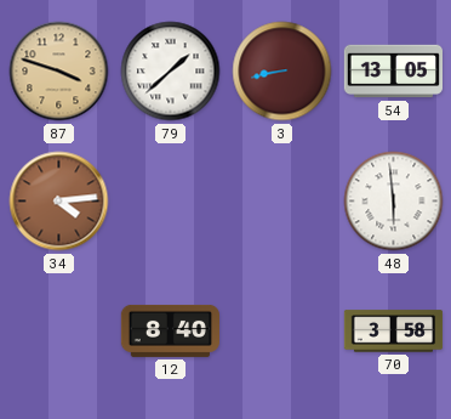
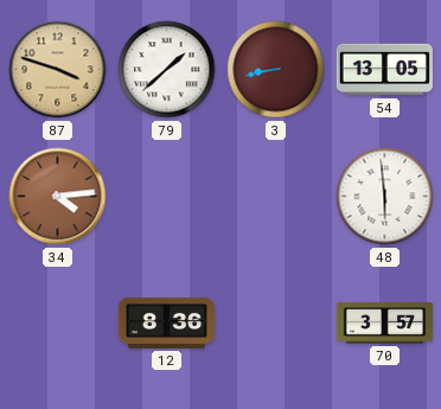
12: 8:40 -> 8:36 (166, 322)
70: 3:58 -> 3:57 (385, 324)
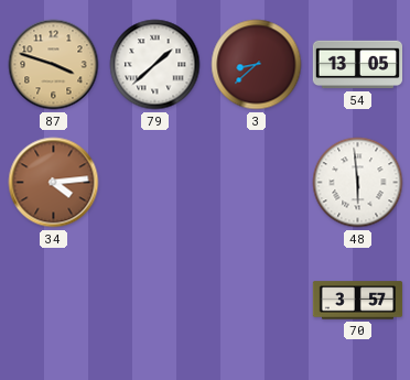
3: 8:43 -> 8:38 (257, 65)
12: 8:36 -> none (166, 322)
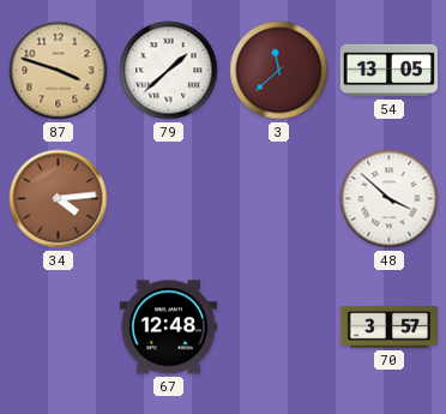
3: 8:38 -> 11:38 (279, 71)
48: 5:59 -> 3:52 (390, 199)
67: none -> 12:48 (168, 328)
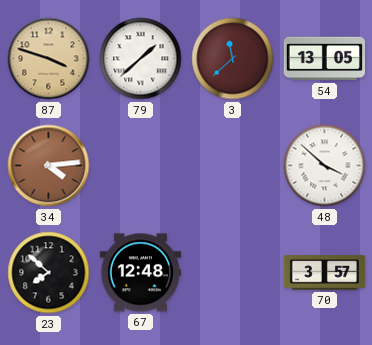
23: none -> 7:52 (49, 273)
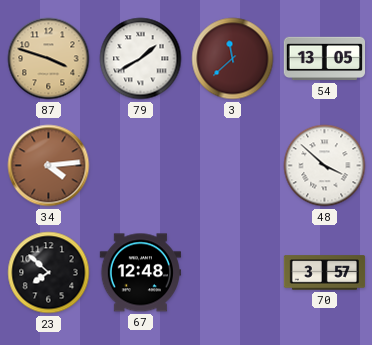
79: 1:38 -> 1:40 (141, 59)
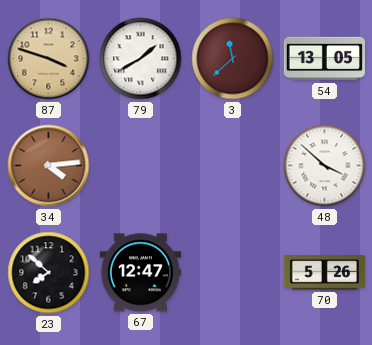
67: 12:48 -> 12:47 (140, 273)
70: 3:57 -> 5:26 (325, 273)
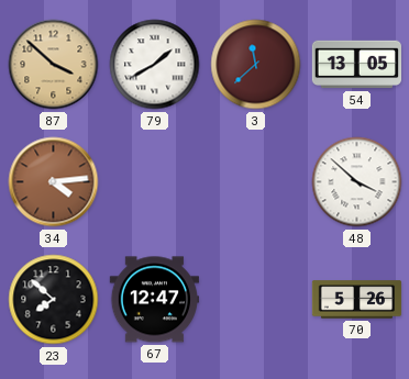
87: 3:48 -> 3:52 (54, 65)
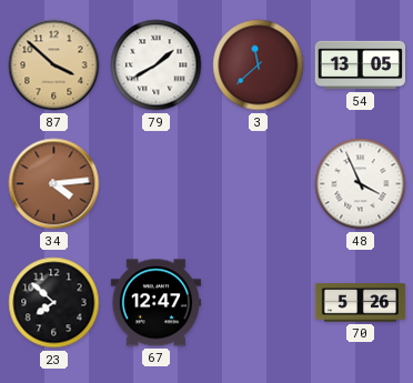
48: 3:52 -> 3:56 (361, 184)
